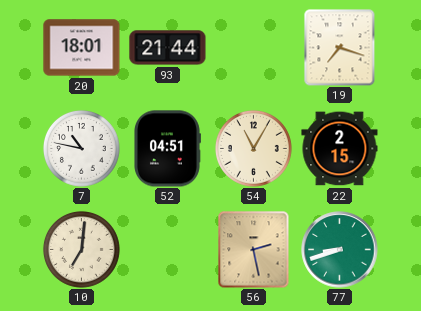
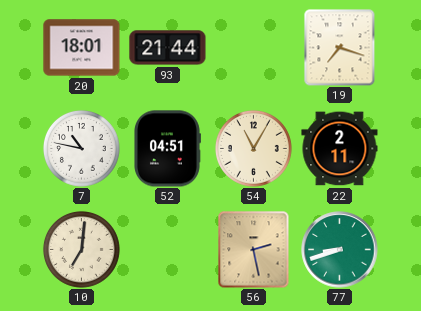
22: 2:15 -> 2:11 (340, 149)
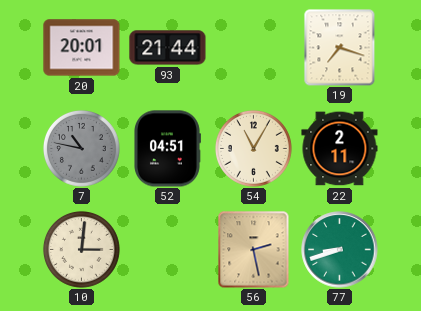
20: 18:01 -> 20:01 (82, 48)
7 dial: white -> grey (81, 148)
10: 7:01 -> 3:01 (81, 249)
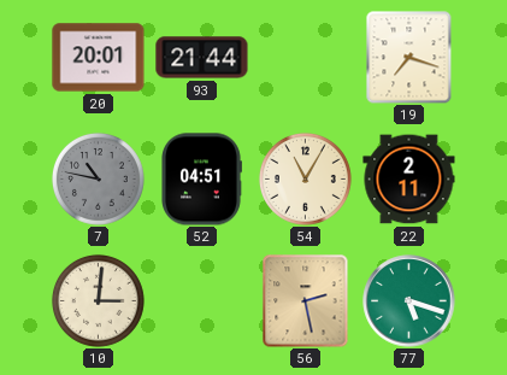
77: 8:42 -> 5:18 (409, 301)
